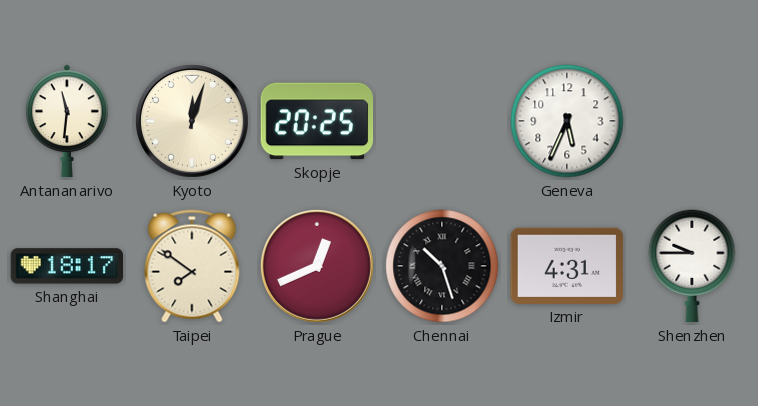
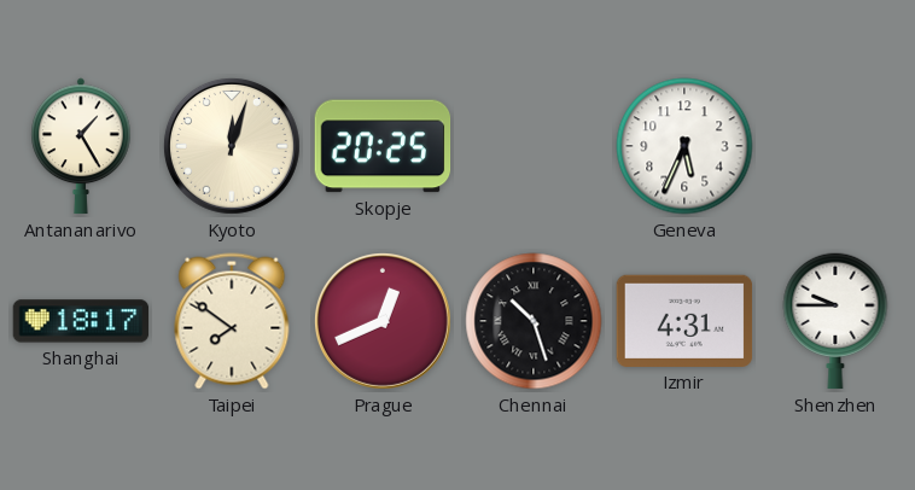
Antananarivo: 11:31 -> 1:25 (81, 146)
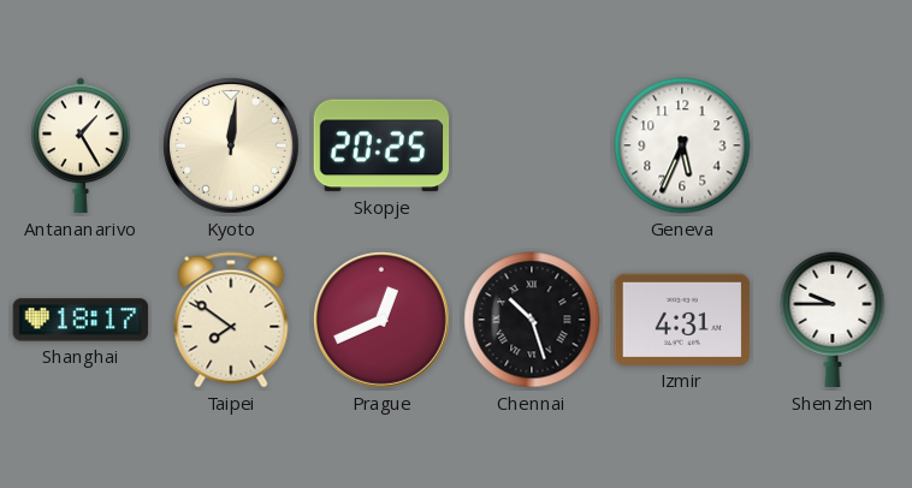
Kyoto: 12:03 -> 12:01 (231, 145)
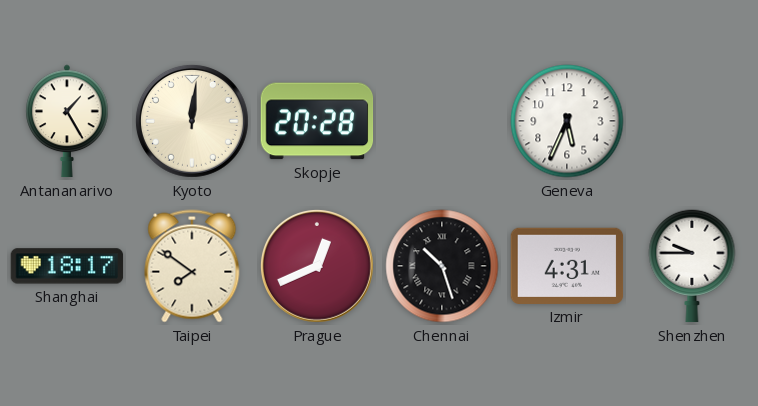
Skopje: 20:25 -> 20:28 (317, 121)
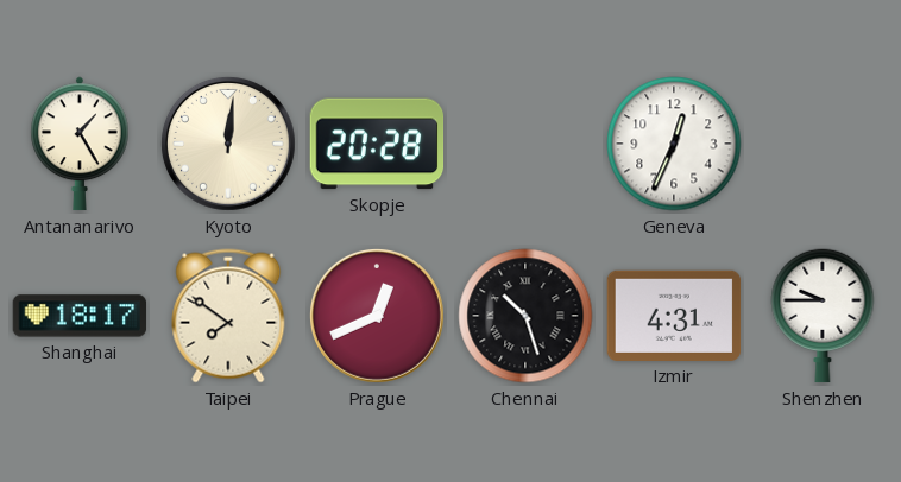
Geneva: 5:34 -> 12:34 (674, 144)
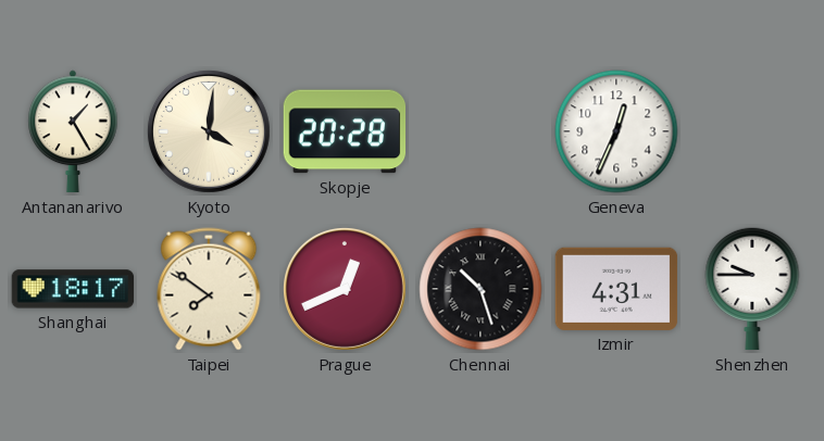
Kyoto: 12:01 -> 4:01 (209, 131)
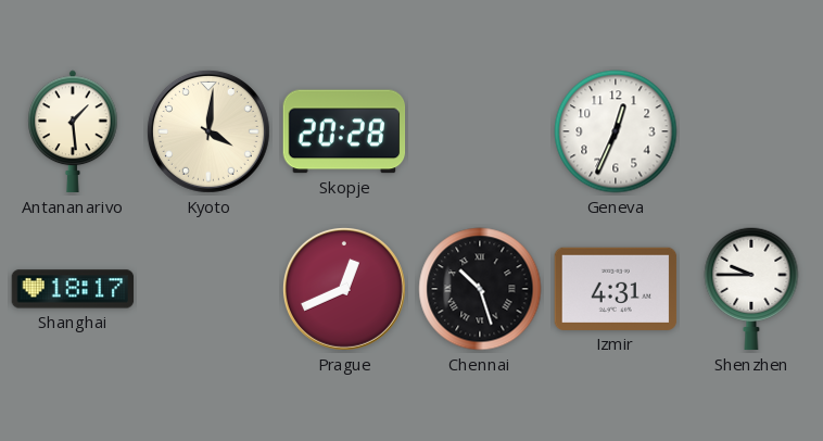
Antananarivo: 1:25 -> 1:29 (73, 131)
Taipei: 7:51 -> none (209, 289)
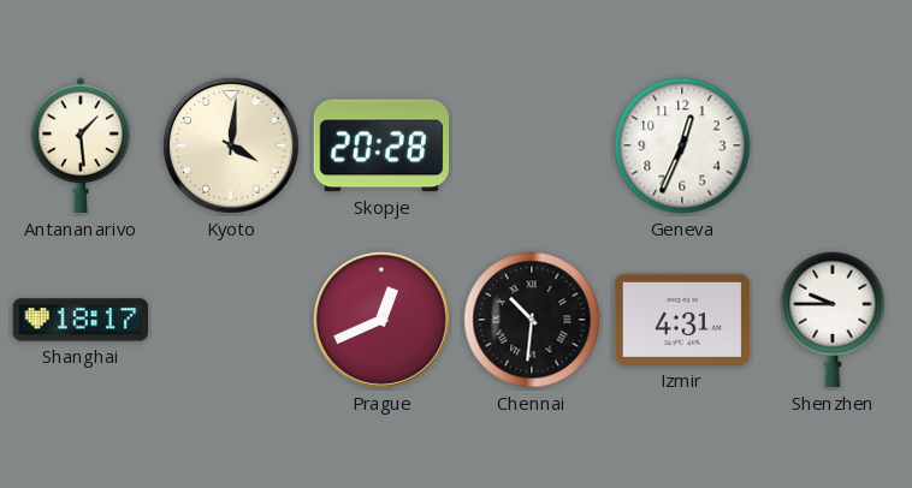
Chennai: 10:27 -> 10:31 (532, 320)
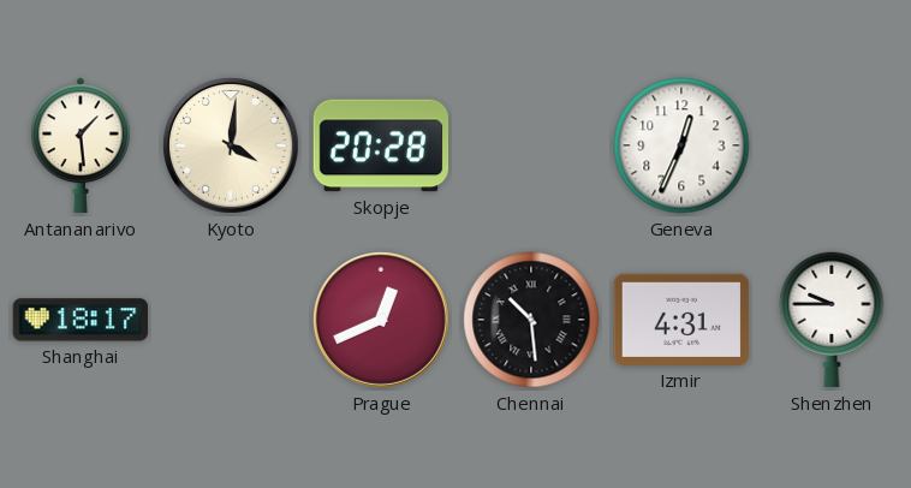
Chennai: 10:31 -> 10:29 (531, 320)
